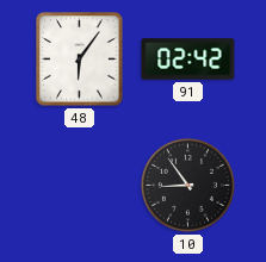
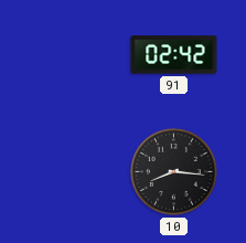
48: 6:06 -> none (80, 60)
10: 8:54 -> 8:16 (173, 171)
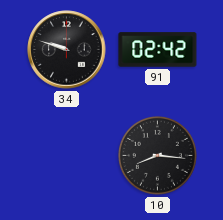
34: none -> 9:48 (67, 50)
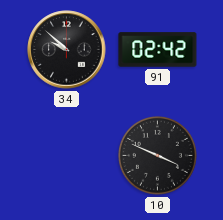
34: 9:48 -> 9:52 (67, 50)
10: 8:16 -> 3:49 (157, 155)
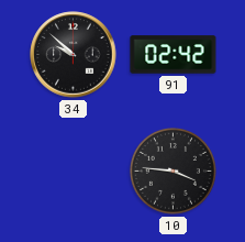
10: 3:49 -> 3:46 (172, 170)
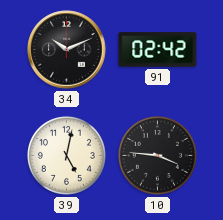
34: 9:52 -> 10:11 (67, 50)
39: none -> 5:02 (66, 155)
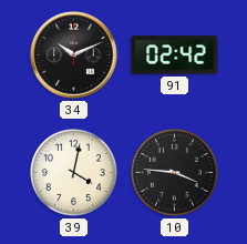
39: 5:02 -> 4:02 (73, 172)
